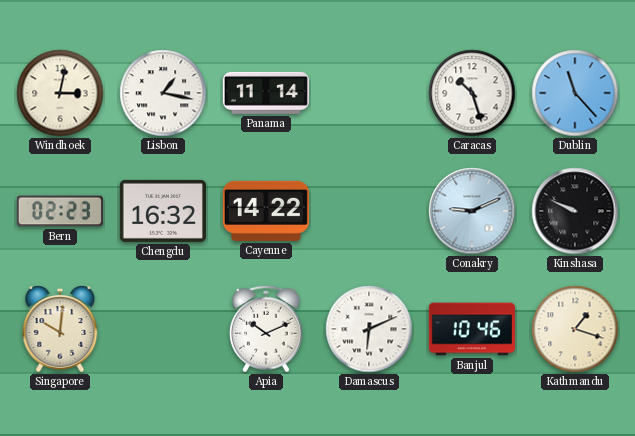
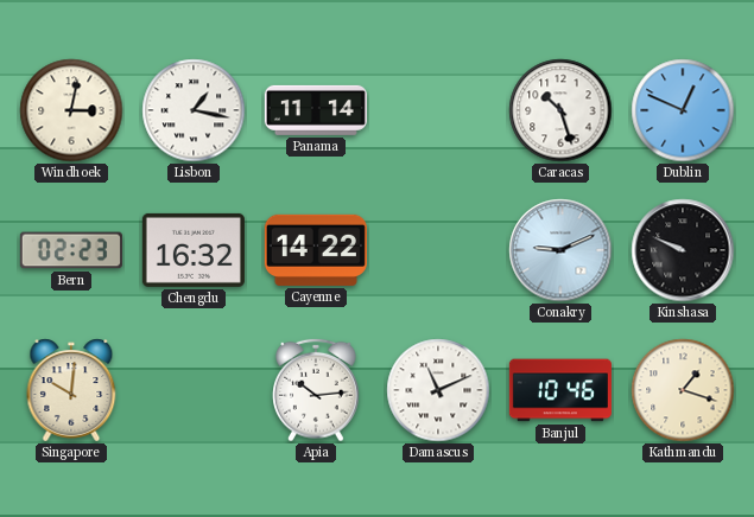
Dublin: 11:23 -> 12:49 (683, 110)
Apia: 10:11 -> 10:14 (316, 390)
Damascus: 6:11 -> 11:11 (438, 390)
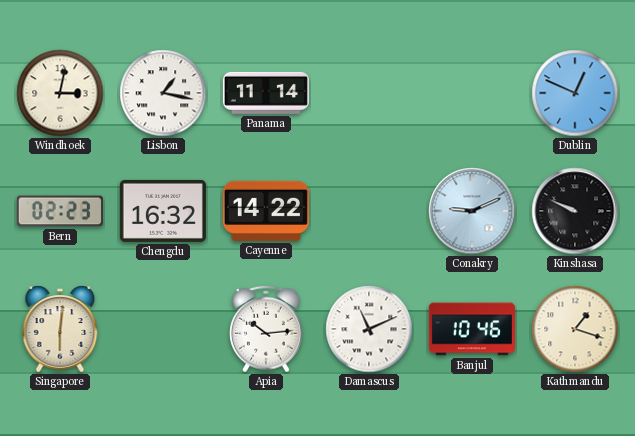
Caracas: 10:27 -> none (560, 110)
Singapore: 10:01 -> 6:01 (60, 329)
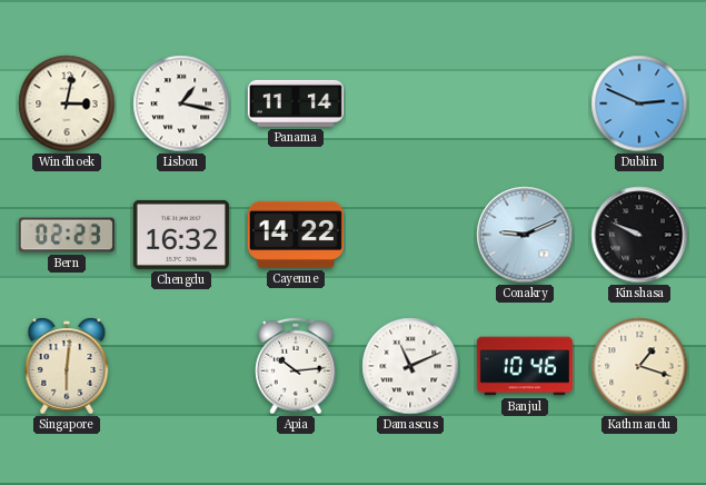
Dublin: 12:49 -> 2:49 (639, 103)
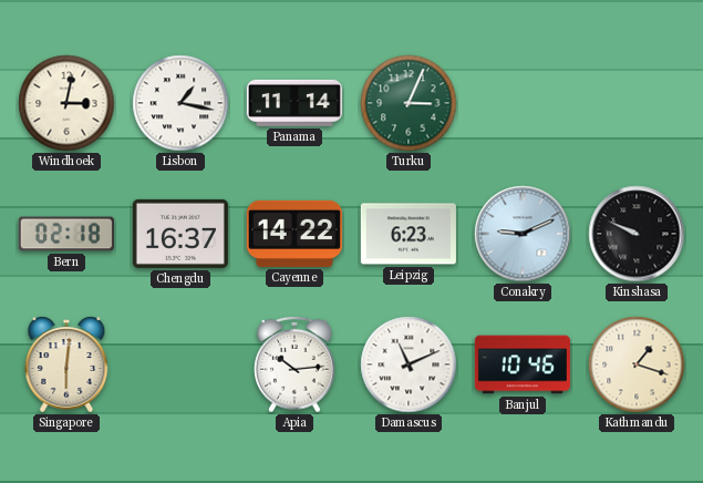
Turku: none -> 3:04 (409, 103)
Dublin: 2:49 -> none (639, 103)
Bern: 02:23 -> 02:18 (66, 234)
Chengdu: 16:32 -> 16:37 (180, 234)
Leipzig: none -> 6:23 (409, 234)
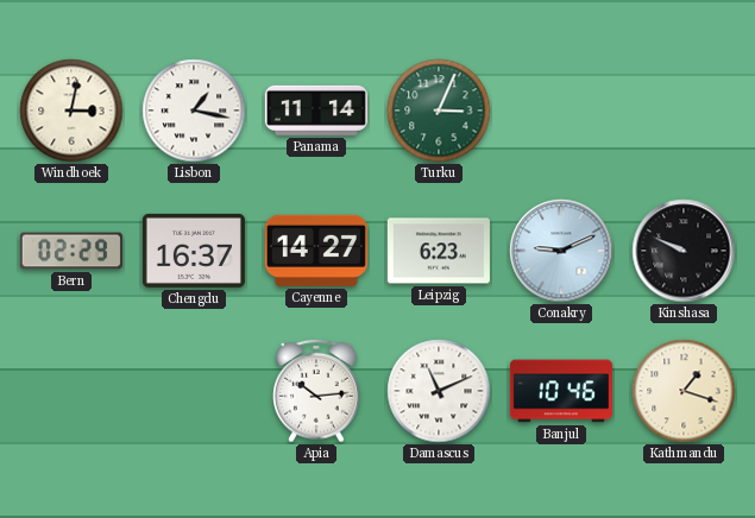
Bern: 02:18 -> 02:29 (71, 251)
Cayenne: 14:22 -> 14:27 (316, 251)
Singapore: 6:01 -> none (66, 364)
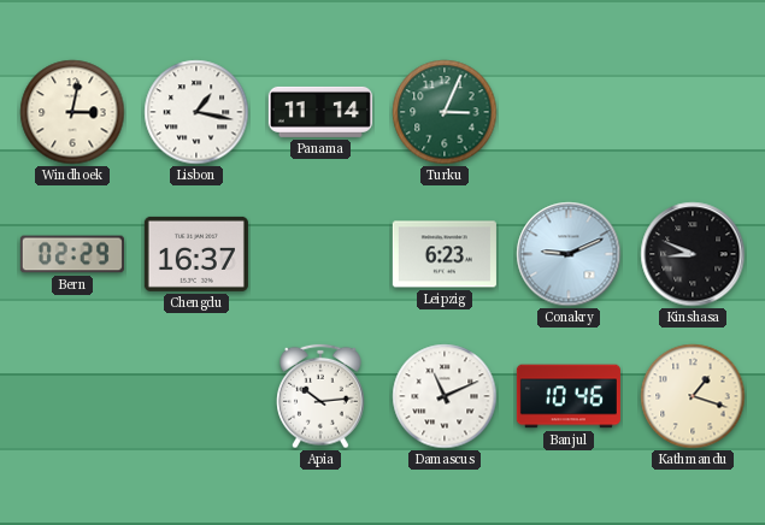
Cayenne: 14:27 -> none (316, 251)
Kinshasa: 9:49 -> 8:49 (693, 254)
